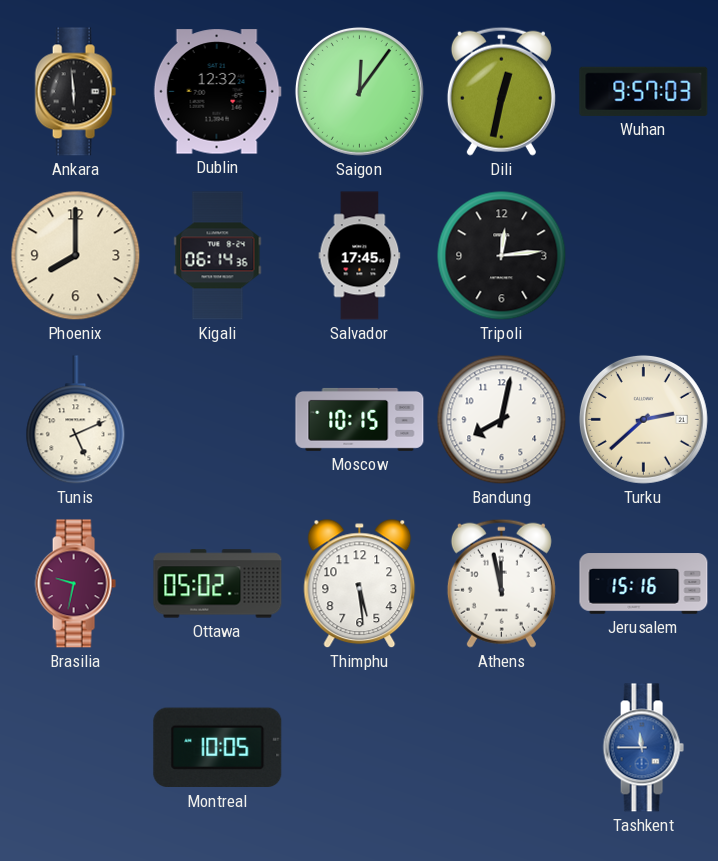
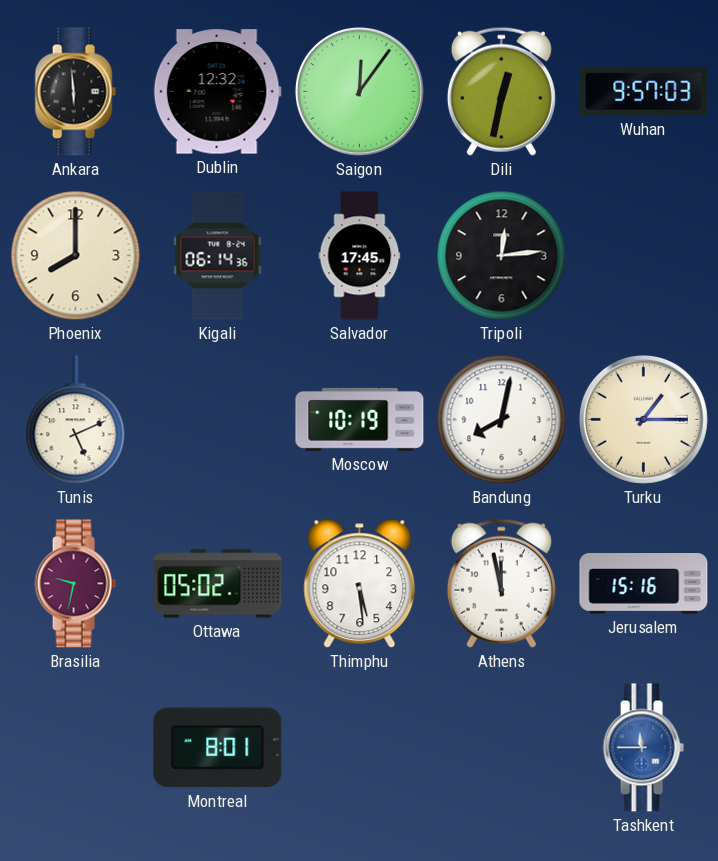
Moscow: 10:15 -> 10:19 (360, 419)
Turku: 2:38 -> 1:15 (643, 419)
Montreal: 10:05 -> 8:01 (218, 748)
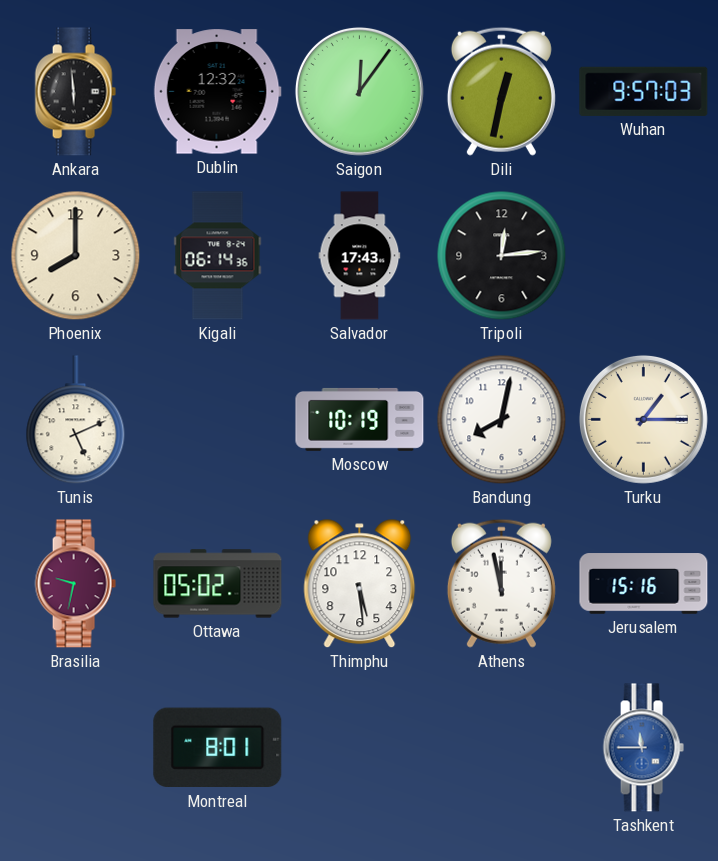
Salvador: 17:45 -> 17:43 (360, 256)
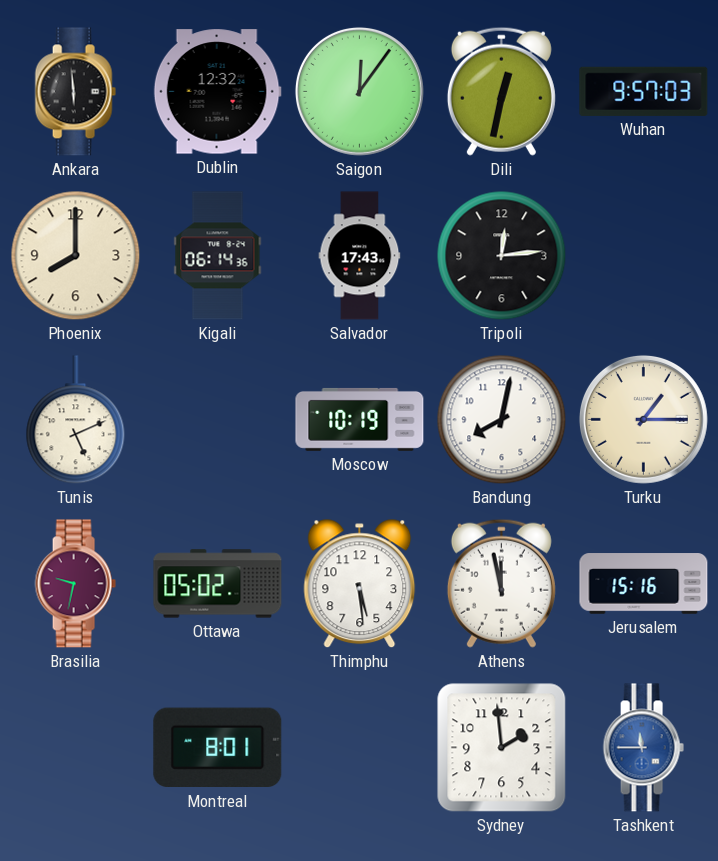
Sydney: none -> 1:59 (502, 748)
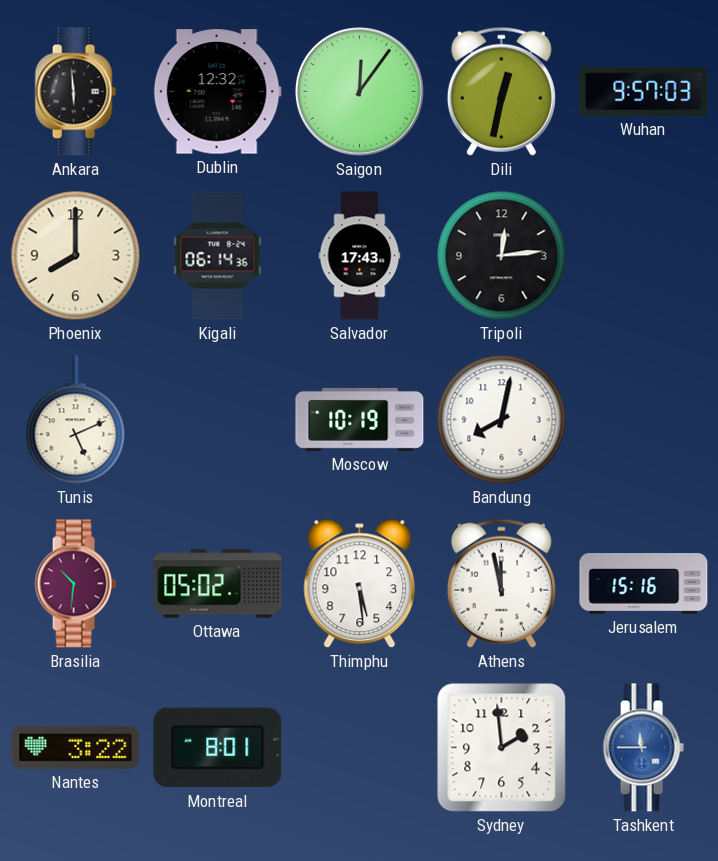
Turku: 1:15 -> none (643, 419)
Brasilia: 9:32 -> 10:31 (75, 584)
Nantes: none -> 3:22 (76, 747)
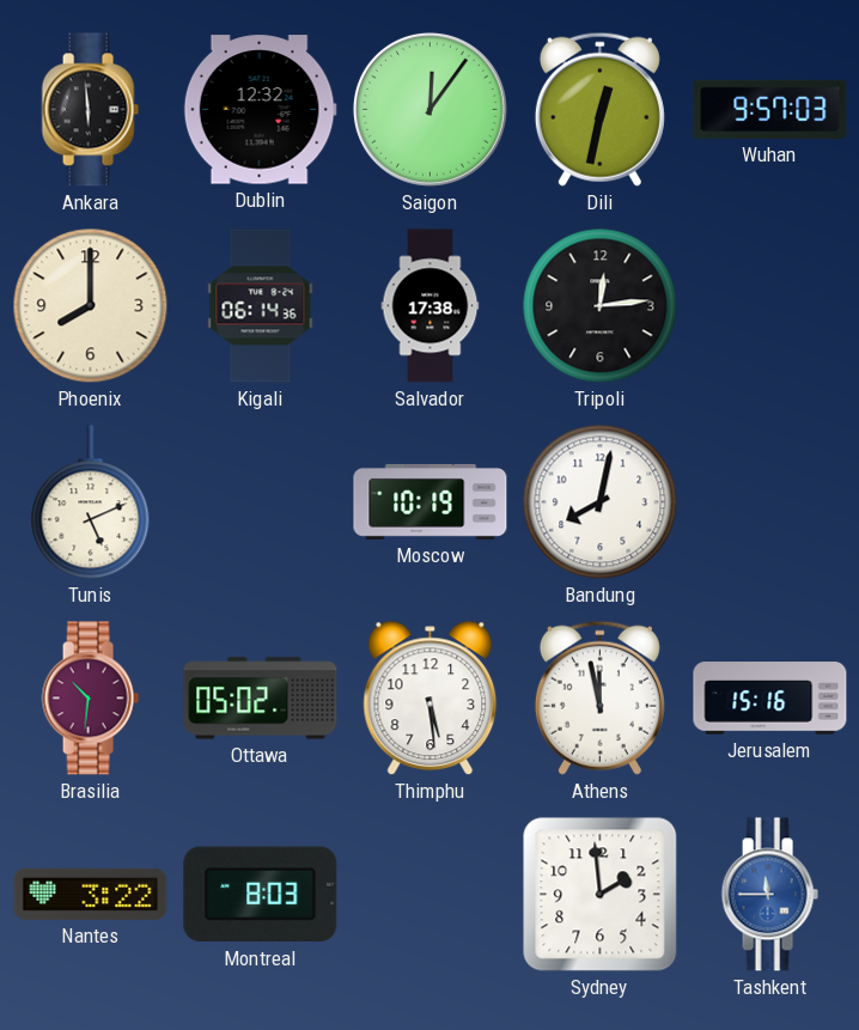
Salvador: 17:43 -> 17:38 (431, 306)
Montreal: 8:01 -> 8:03 (261, 895)
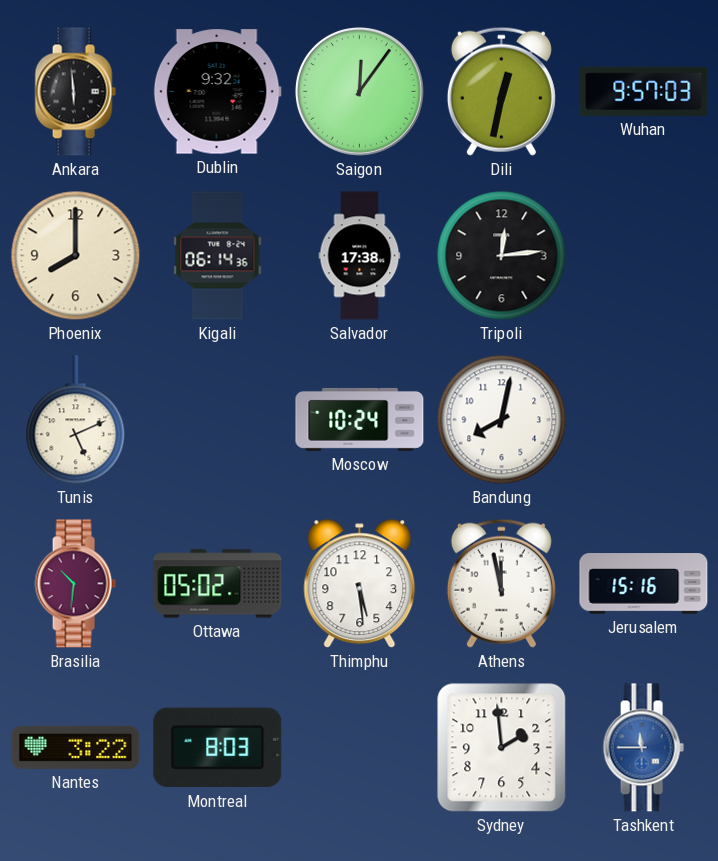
Dublin: 12:32 -> 9:32 (217, 92)
Moscow: 10:19 -> 10:24 (360, 419)
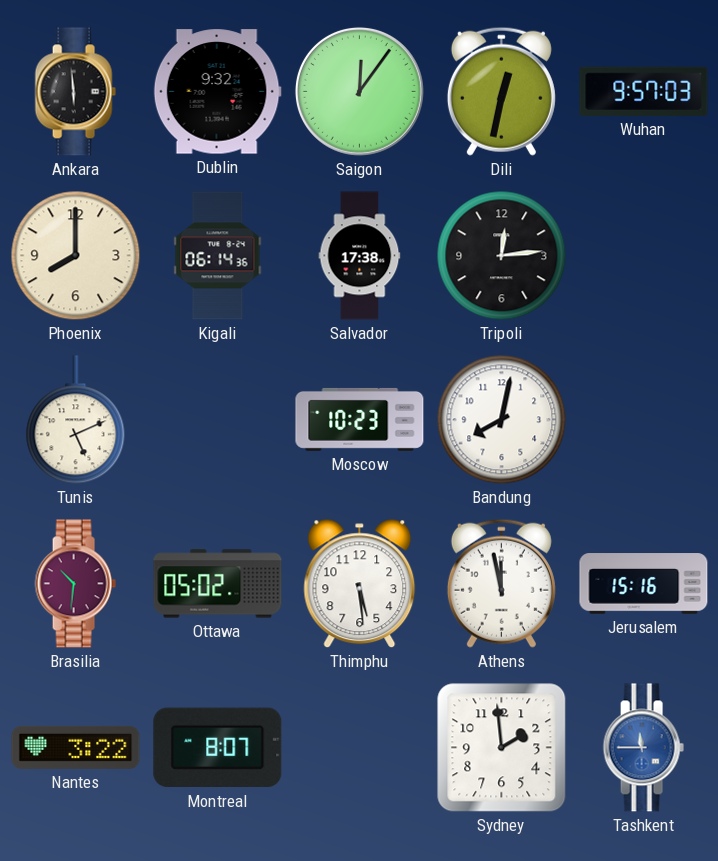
Moscow: 10:24 -> 10:23 (360, 419)
Montreal: 8:03 -> 8:07 (218, 748)
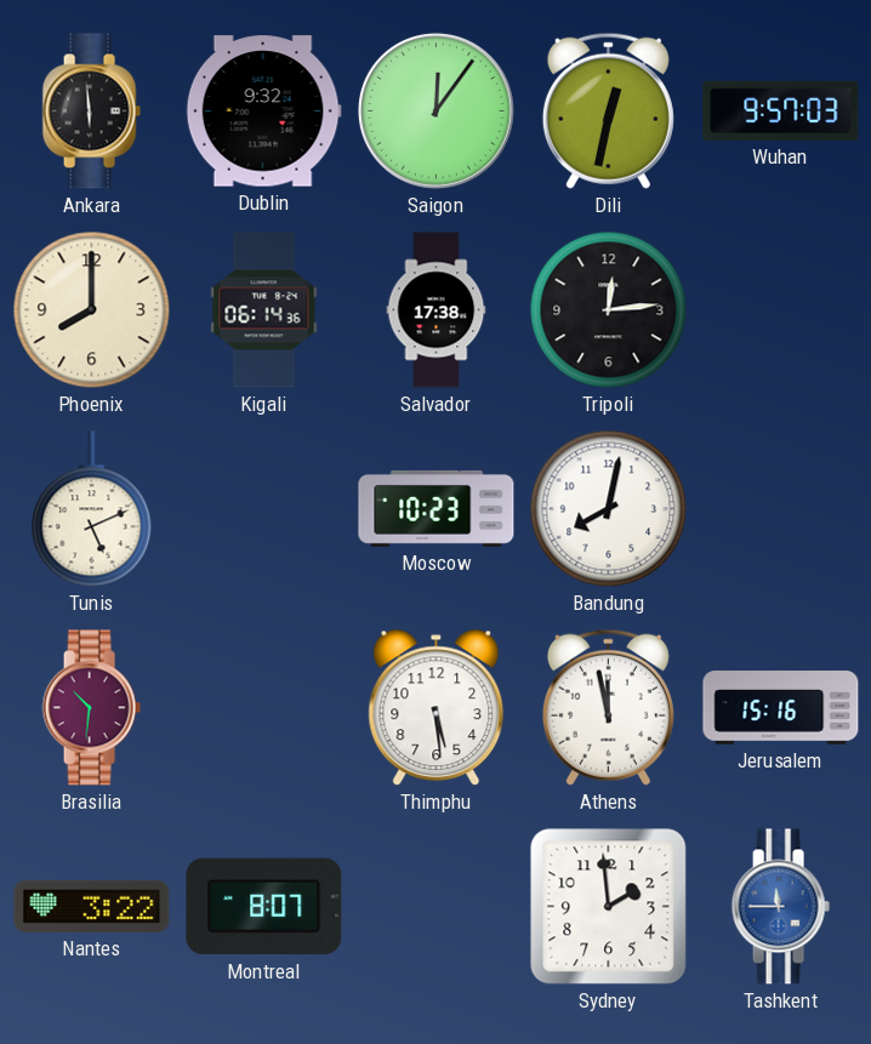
Ottawa: 05:02 -> none (218, 584)
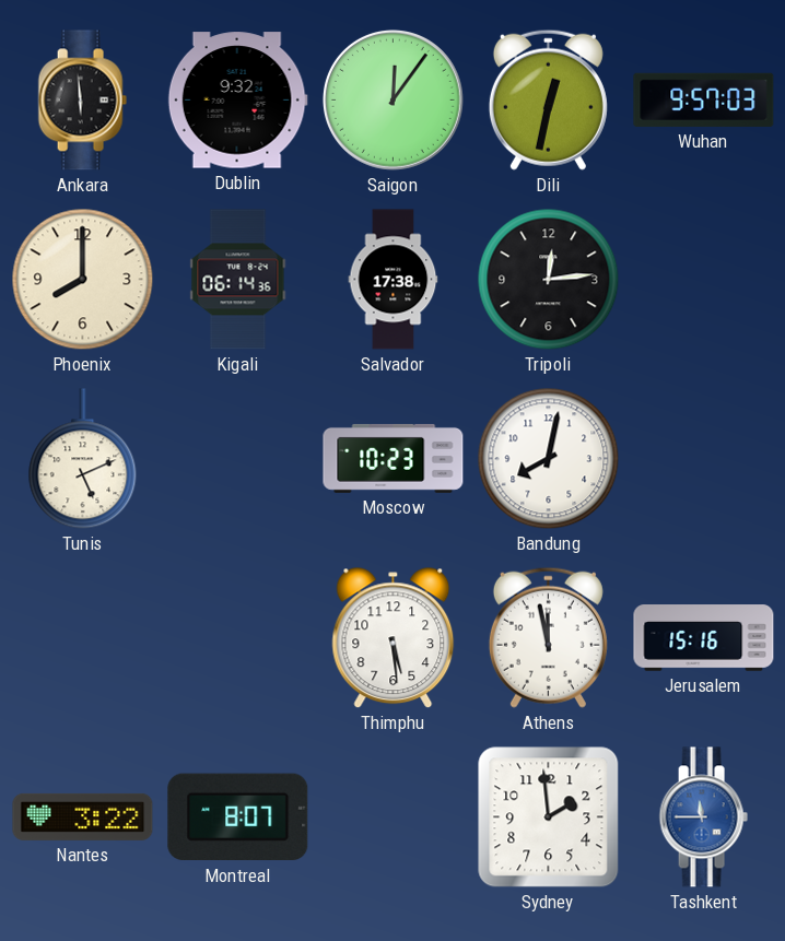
Brasilia: 10:31 -> none (91, 708)
